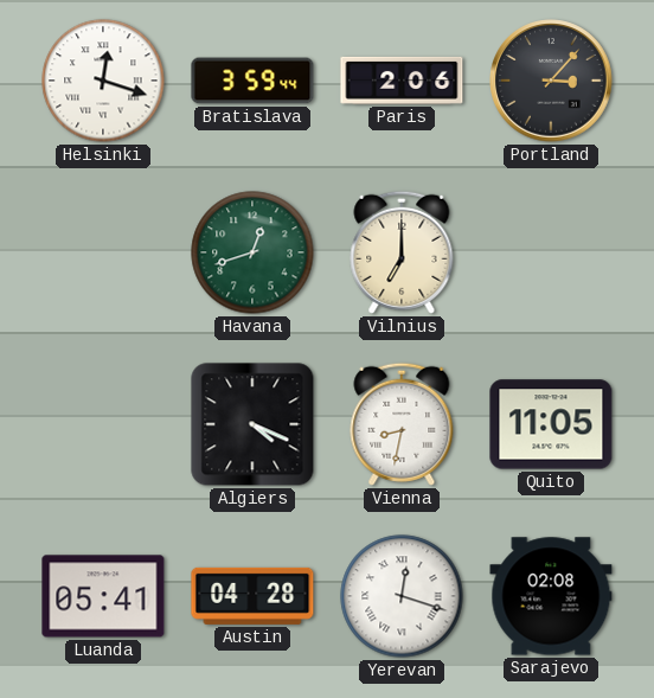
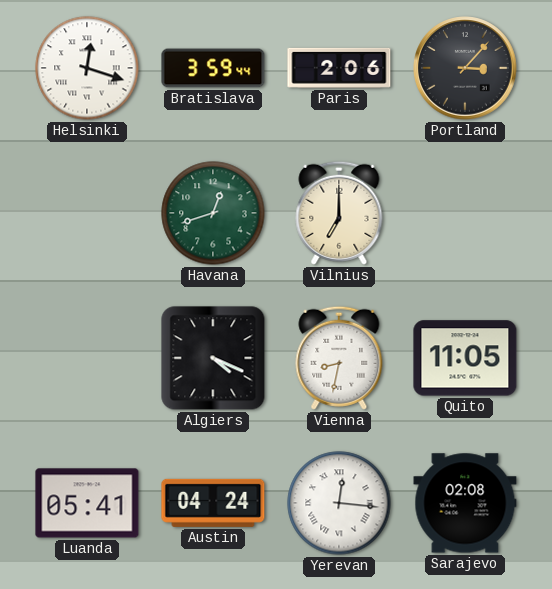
Austin: 04:28 -> 04:24 (213, 503)
Yerevan: 12:18 -> 12:16 (339, 503)
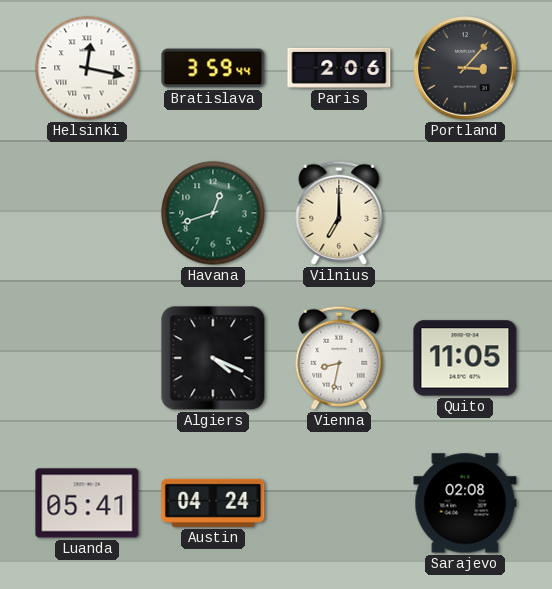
Helsinki: 12:18 -> 12:17 (87, 68)
Yerevan: 12:16 -> none (339, 503)
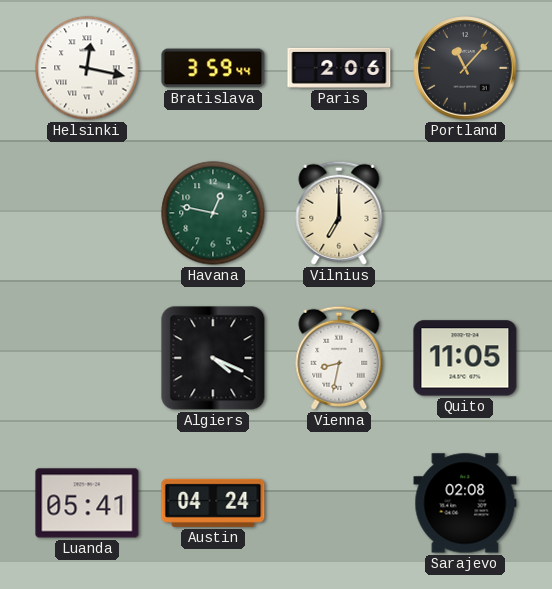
Portland: 3:07 -> 11:07 (465, 68)
Havana: 12:42 -> 12:47 (213, 213)
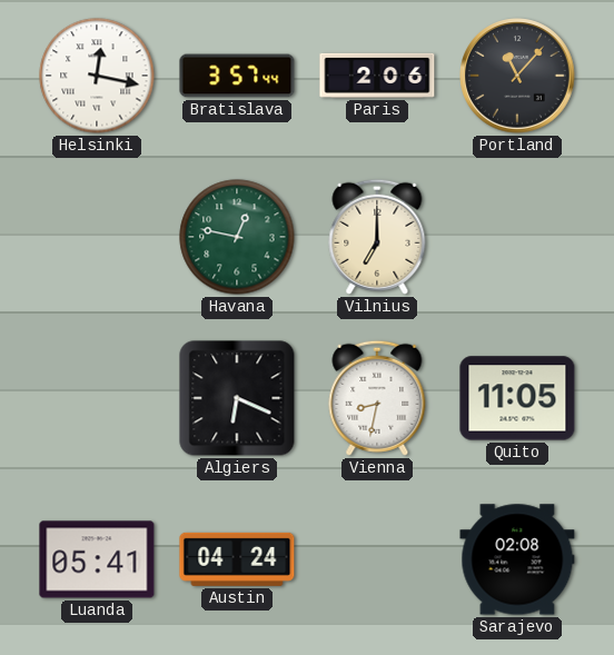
Bratislava: 3:59 -> 3:57 (237, 76)
Algiers: 4:19 -> 6:19 (237, 398)
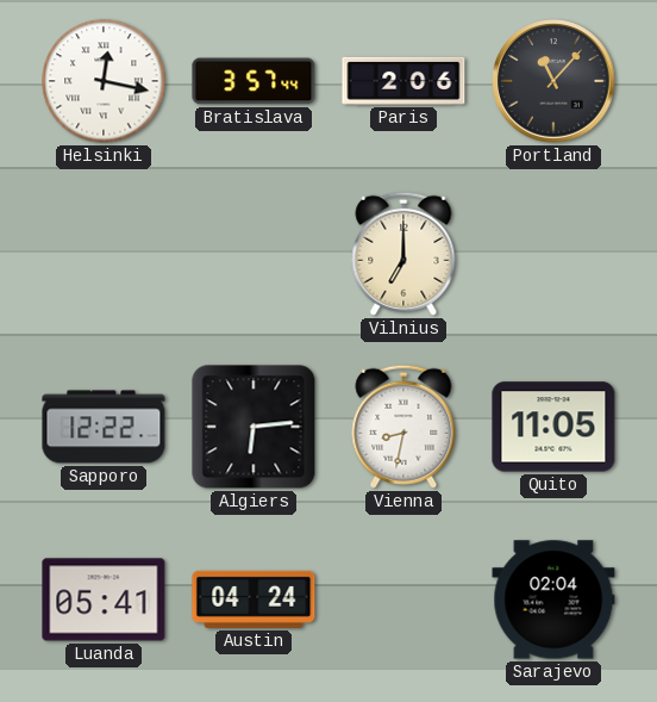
Havana: 12:47 -> none (237, 237)
Sapporo: none -> 12:22 (104, 427)
Algiers: 6:19 -> 6:14 (254, 427)
Sarajevo: 02:08 -> 02:04 (553, 600)
